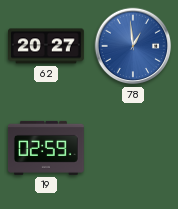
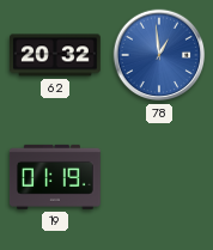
62: 20:27 -> 20:32 (56, 55)
19: 02:59 -> 01:19 (56, 177)
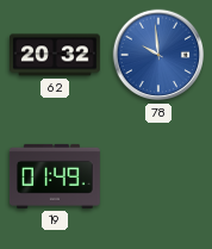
78: 12:59 -> 9:59 (158, 55)
19: 01:19 -> 01:49 (56, 176)
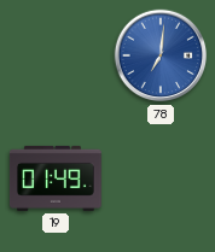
62: 20:32 -> none (56, 55)
78: 9:59 -> 7:01 (161, 55)
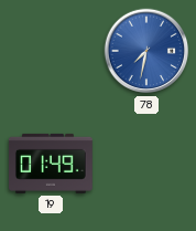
78: 7:01 -> 7:32 (146, 51)
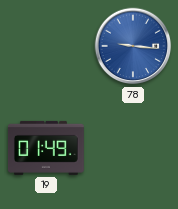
78: 7:32 -> 9:16 (133, 46)
